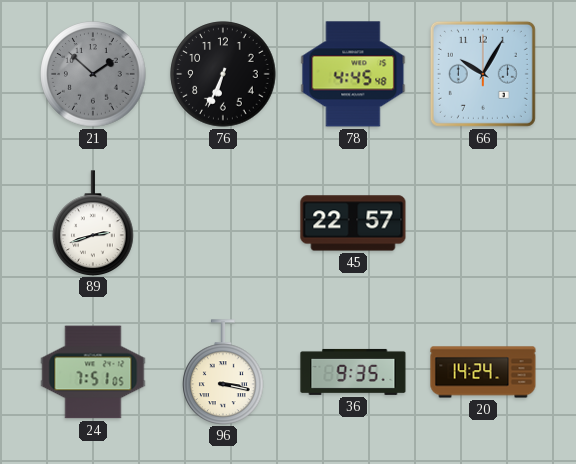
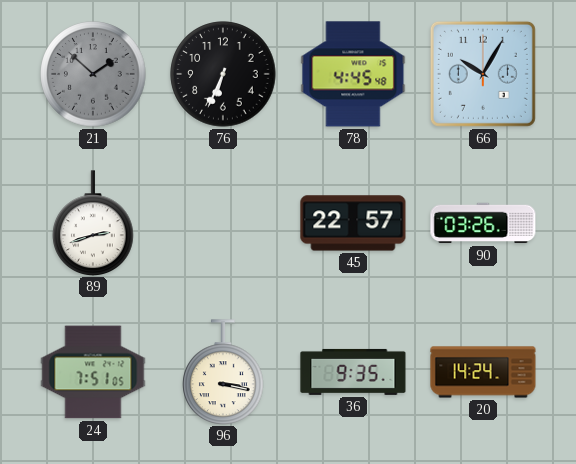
90: none -> 03:26 (483, 223)
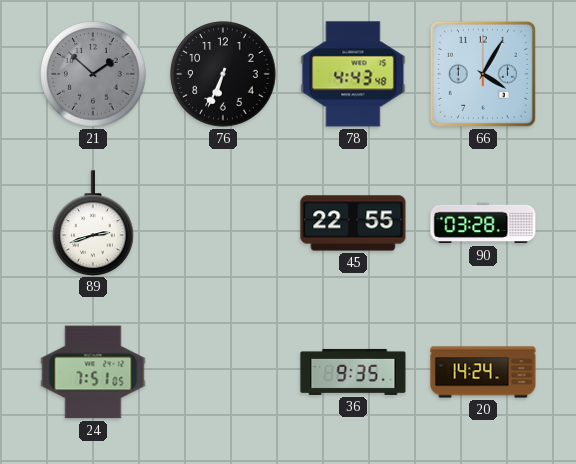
78: 4:45 -> 4:43 (353, 74)
66: 10:05 -> 4:05 (483, 74)
45: 22:57 -> 22:55 (353, 223)
90: 03:26 -> 03:28 (483, 223)
96: 3:17 -> none (223, 372)
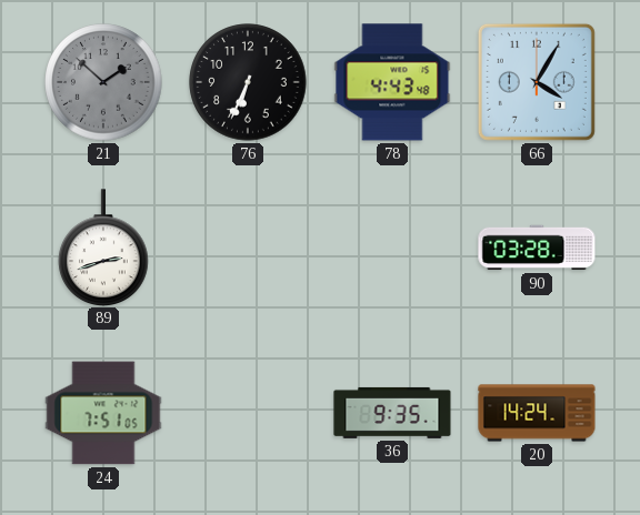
45: 22:55 -> none (353, 223)
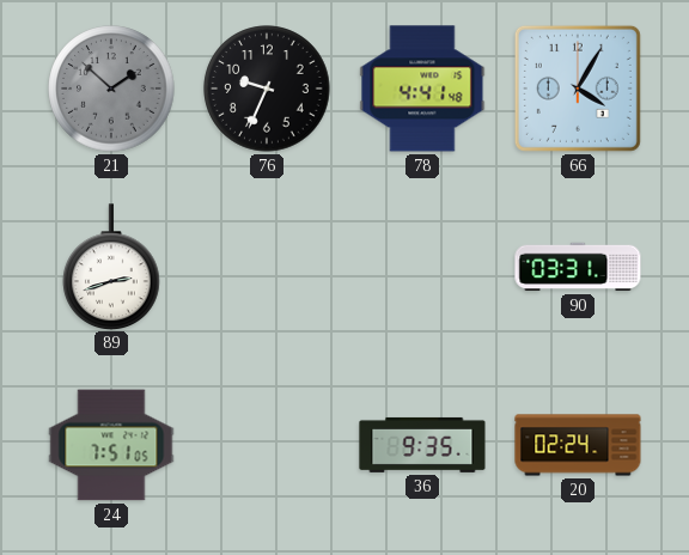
76: 6:34 -> 9:34 (267, 89)
78: 4:43 -> 4:41 (422, 89)
90: 03:28 -> 03:31 (578, 267)
20: 14:24 -> 02:24 (578, 445)
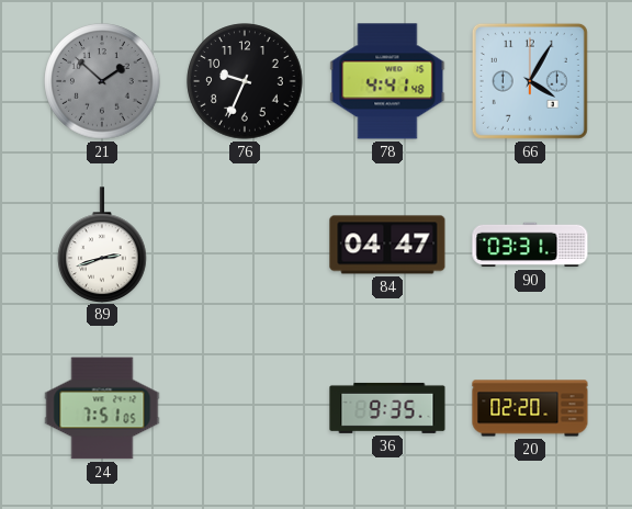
84: none -> 04:47 (387, 245)
20: 02:24 -> 02:20 (530, 408)
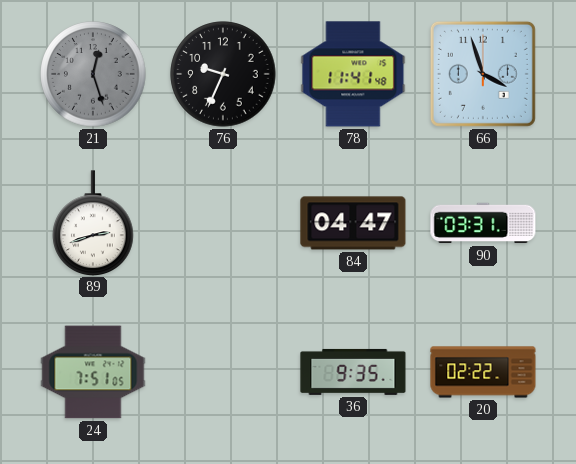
21: 1:52 -> 12:27 (93, 74)
78: 4:41 -> 11:41 (353, 74)
66: 4:05 -> 3:57 (483, 74)
20: 02:20 -> 02:22 (483, 372)
